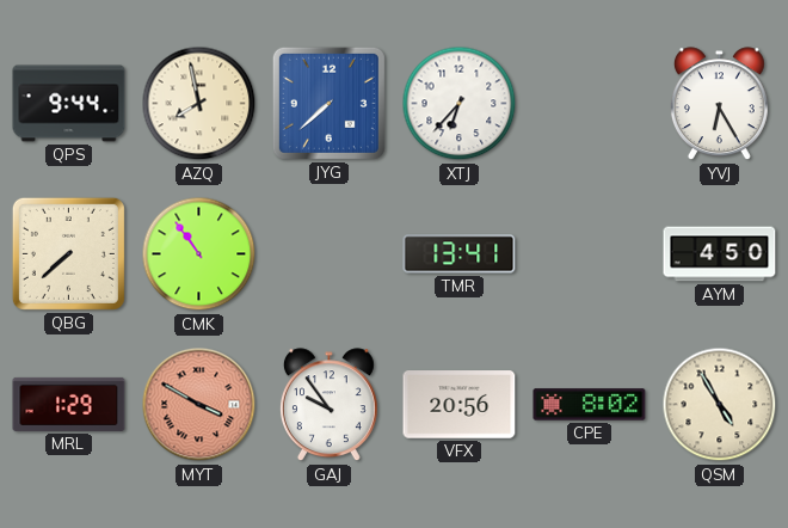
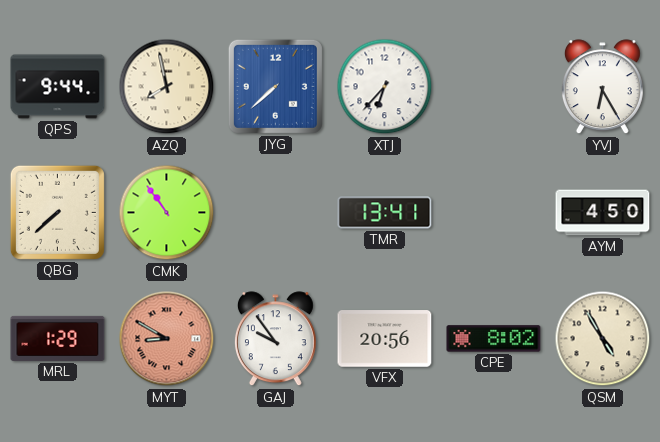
MYT: 3:50 -> 8:50 (167, 339)
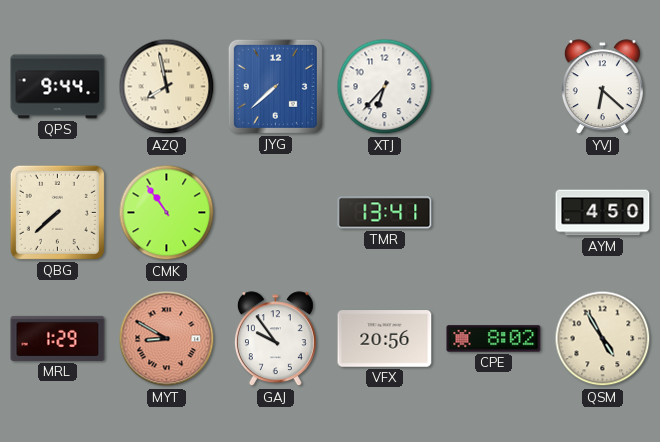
YVJ: 6:25 -> 6:22 (602, 87)
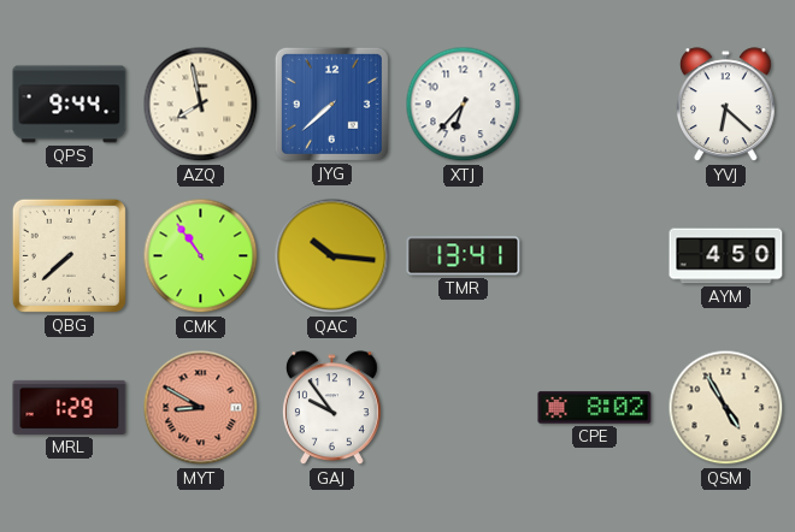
QAC: none -> 10:16 (332, 256)
VFX: 20:56 -> none (385, 339)
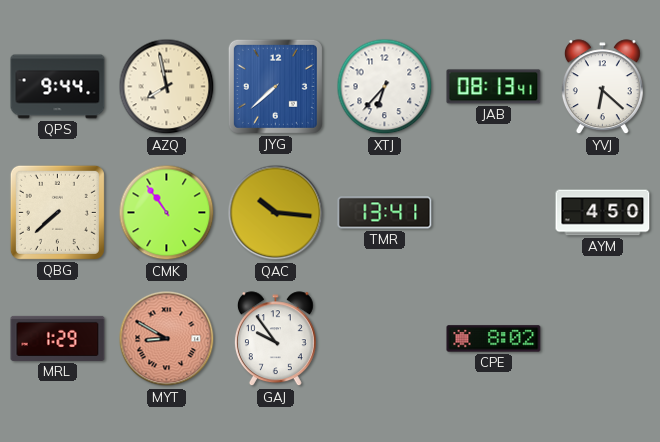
JAB: none -> 08:13 (494, 87)
QSM: 4:55 -> none (726, 408)
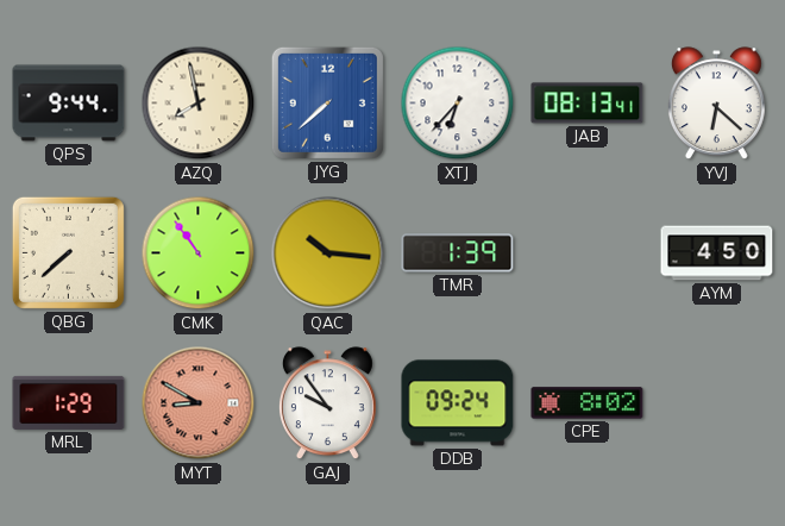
TMR: 13:41 -> 1:39 (458, 253)
DDB: none -> 09:24 (458, 403)
